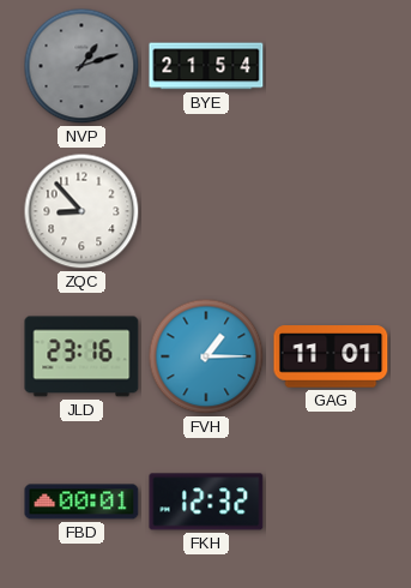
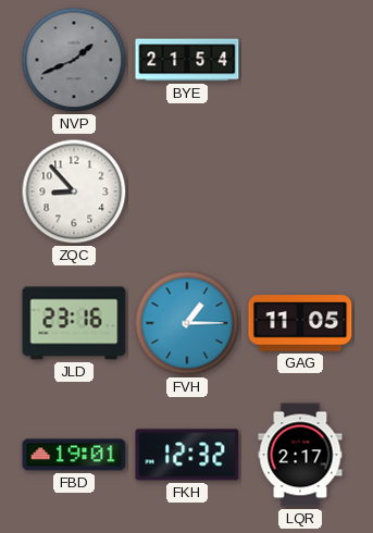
NVP: 1:12 -> 1:41 (74, 60)
GAG: 11:01 -> 11:05 (300, 323)
FBD: 00:01 -> 19:01 (74, 455)
LQR: none -> 2:17 (300, 455)
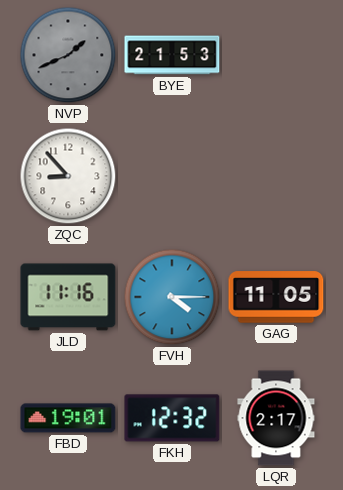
BYE: 21:54 -> 21:53 (172, 55)
JLD: 23:16 -> 11:16 (68, 297)
FVH: 1:15 -> 4:15 (172, 297)
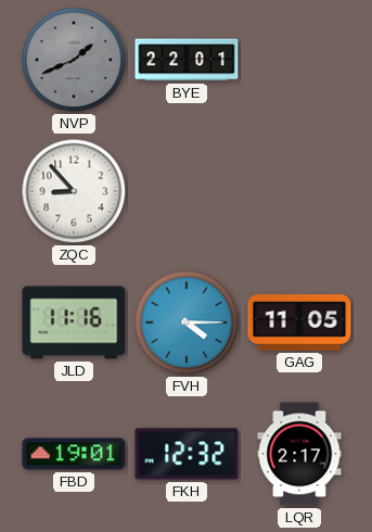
BYE: 21:53 -> 22:01 (187, 60)
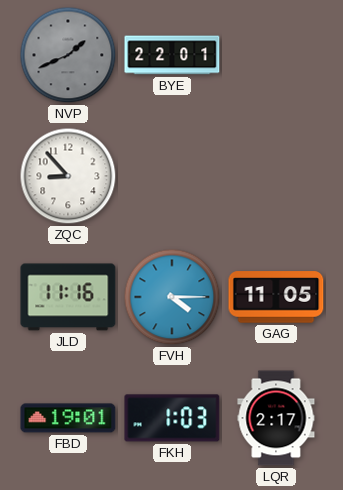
FKH: 12:32 -> 1:03 (172, 418)
